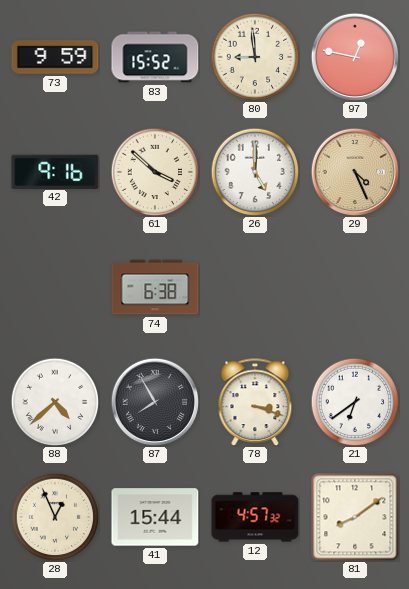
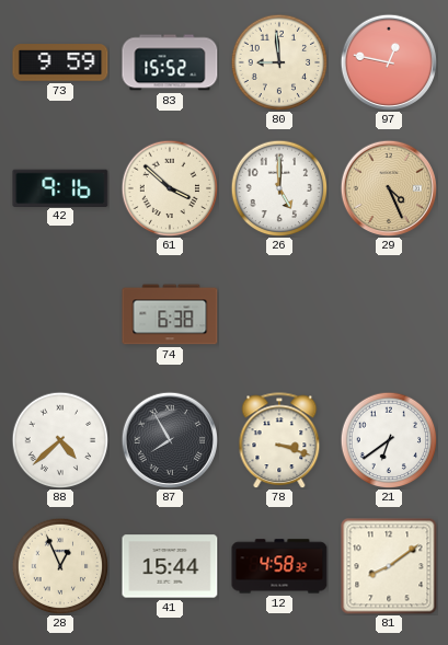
12: 4:57 -> 4:58 (279, 566)
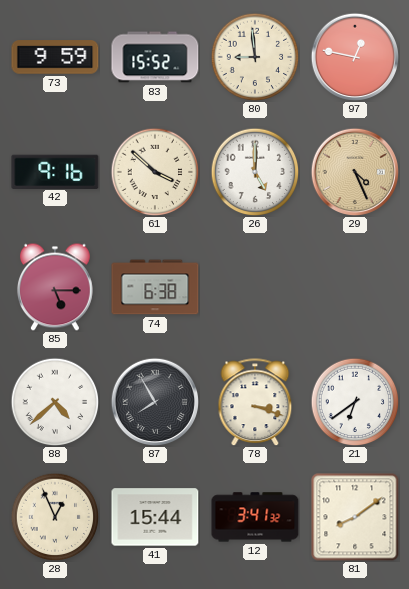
85: none -> 5:15 (55, 287)
12: 4:58 -> 3:41 (255, 517)
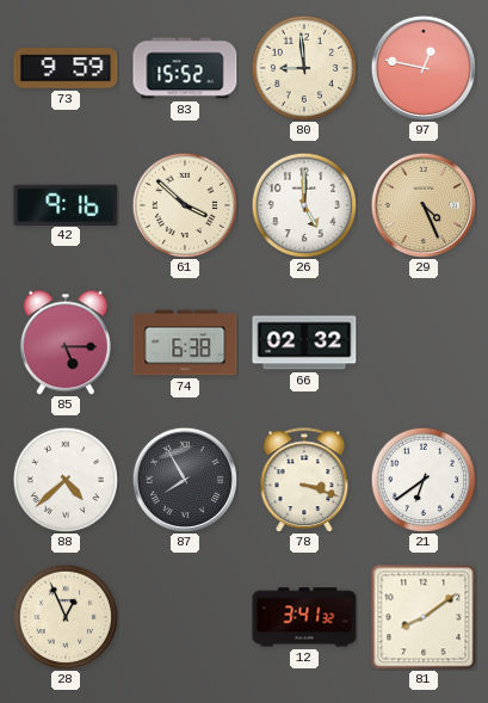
66: none -> 02:32 (304, 343)
41: 15:44 -> none (155, 517)
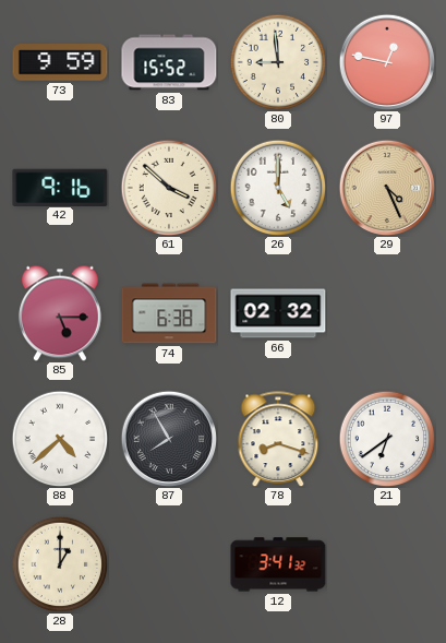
78: 3:18 -> 8:18 (278, 439)
28: 12:56 -> 1:00 (60, 564)
81: 8:09 -> none (424, 617)
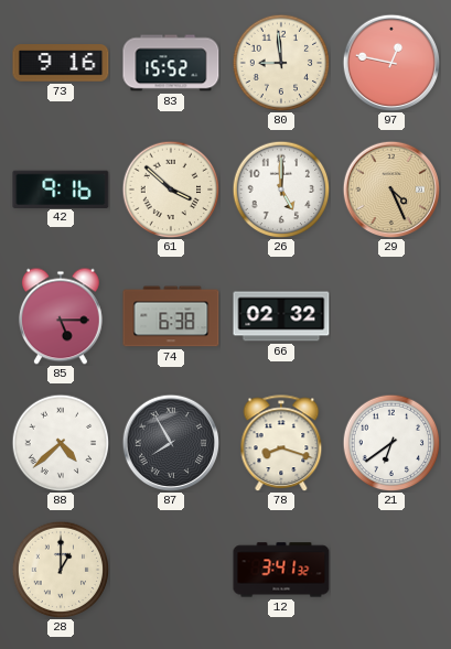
73: 9:59 -> 9:16 (61, 63)
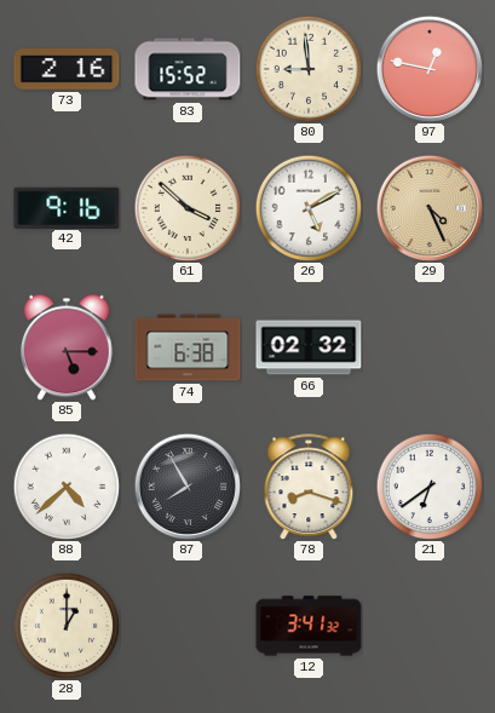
73: 9:16 -> 2:16 (67, 69)
26: 5:00 -> 5:10 (309, 208)
